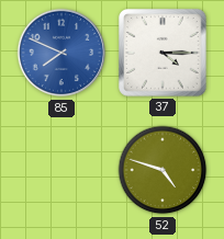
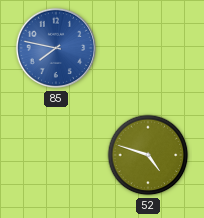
85: 7:49 -> 7:47 (56, 48)
37: 4:15 -> none (164, 54)
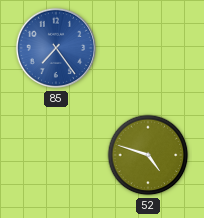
85: 7:47 -> 7:24 (56, 48)
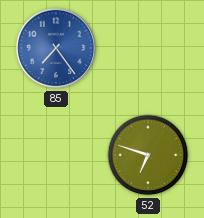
52: 4:48 -> 6:48 (148, 155)
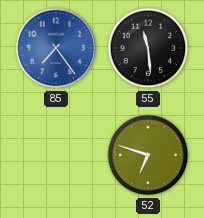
55: none -> 11:29 (148, 48)
